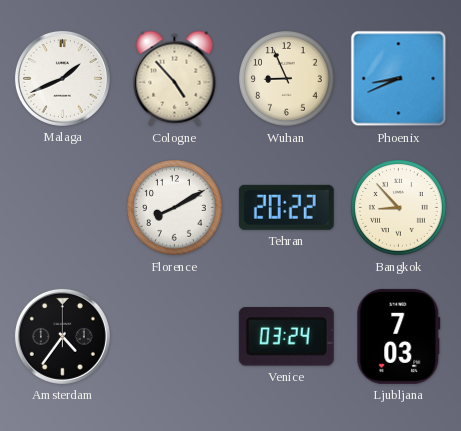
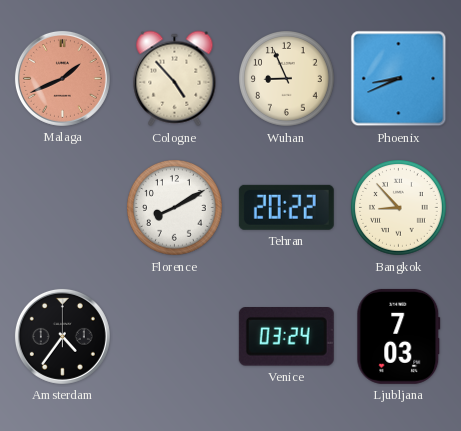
Malaga dial: white -> salmon (62, 78)
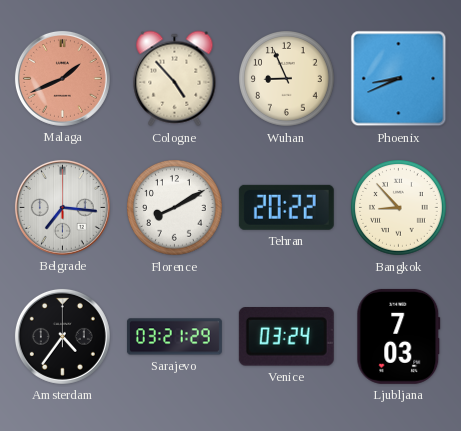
Belgrade: none -> 7:16 (62, 207)
Sarajevo: none -> 03:21 (174, 337)
